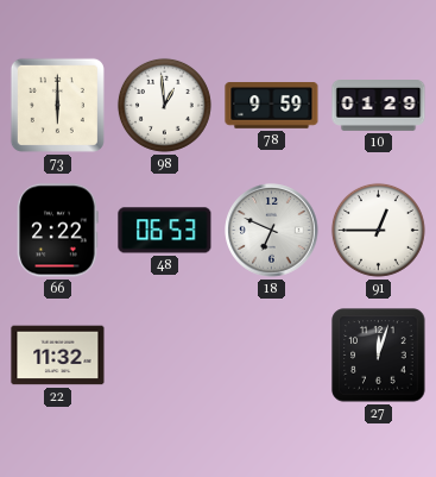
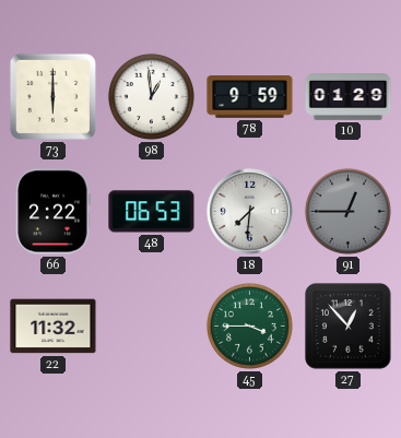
18: 6:49 -> 7:31 (250, 212)
91 dial: white -> grey (347, 211)
45: none -> 3:45 (249, 325)
27: 12:03 -> 12:53 (349, 327)
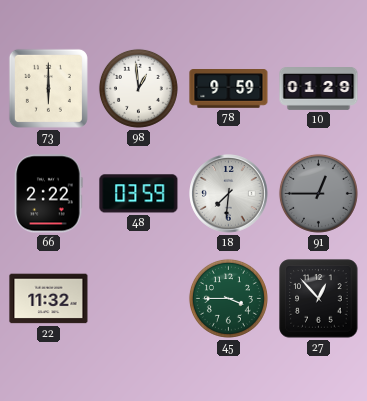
48: 06:53 -> 03:59 (139, 194)
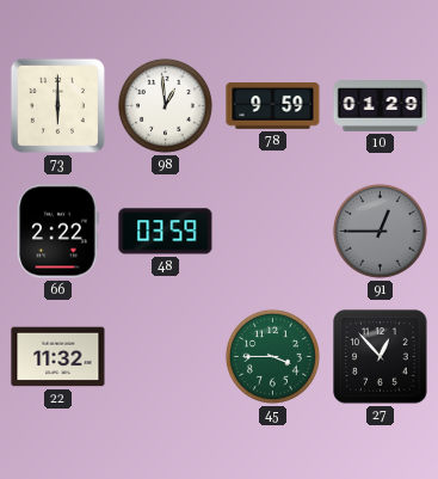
18: 7:31 -> none (229, 194)
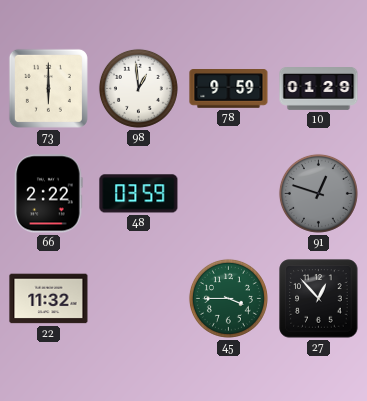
91: 12:45 -> 12:48 (318, 193)
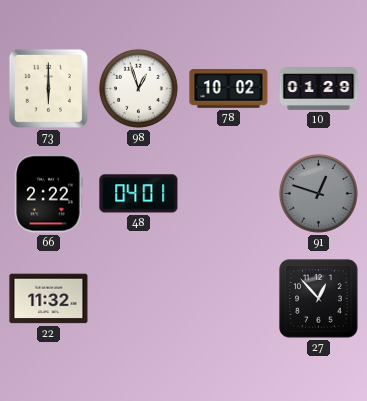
98: 12:59 -> 12:57 (138, 88)
78: 9:59 -> 10:02 (229, 89)
48: 03:59 -> 04:01 (139, 194)
45: 3:45 -> none (228, 298)
